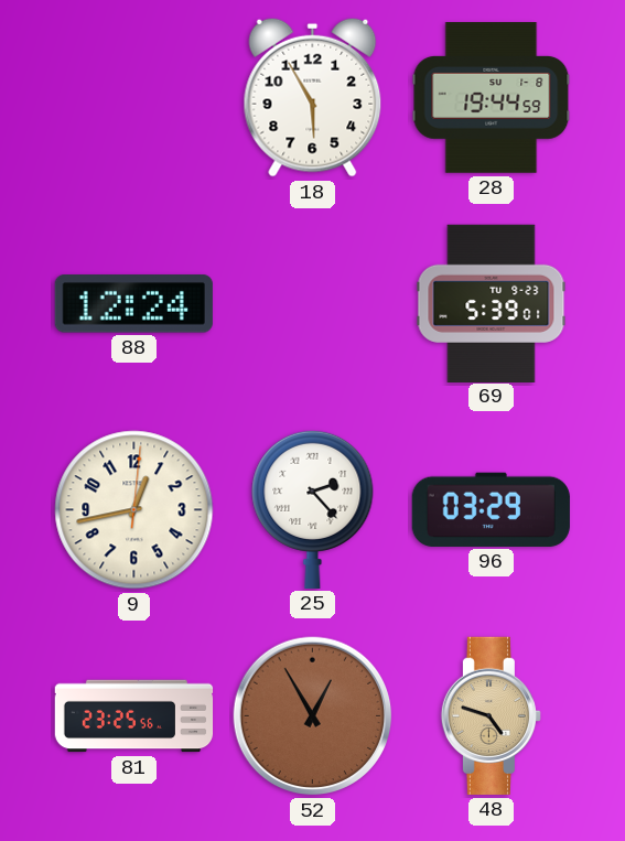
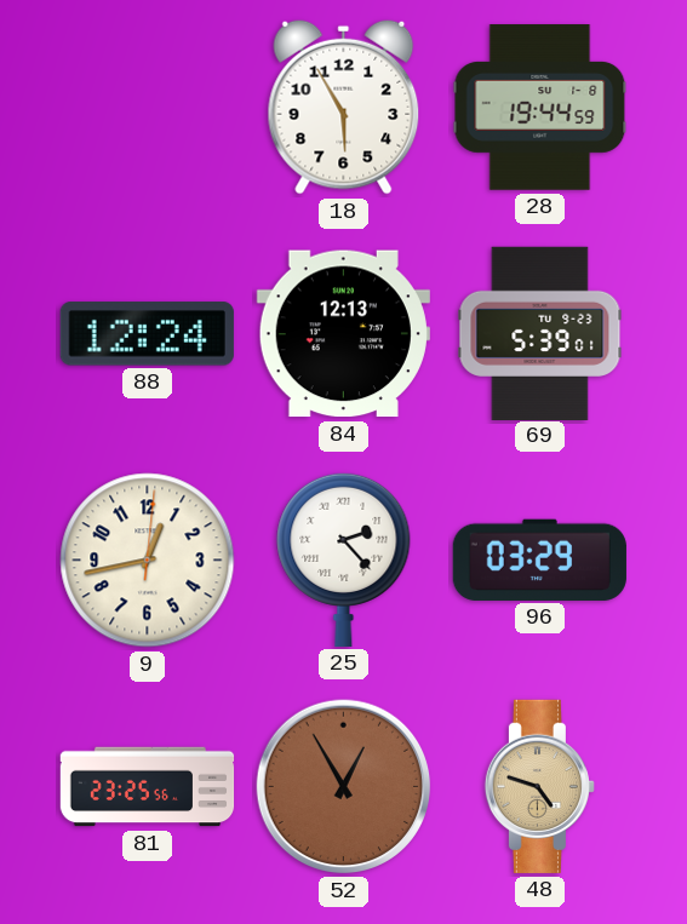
84: none -> 12:13 (343, 334)
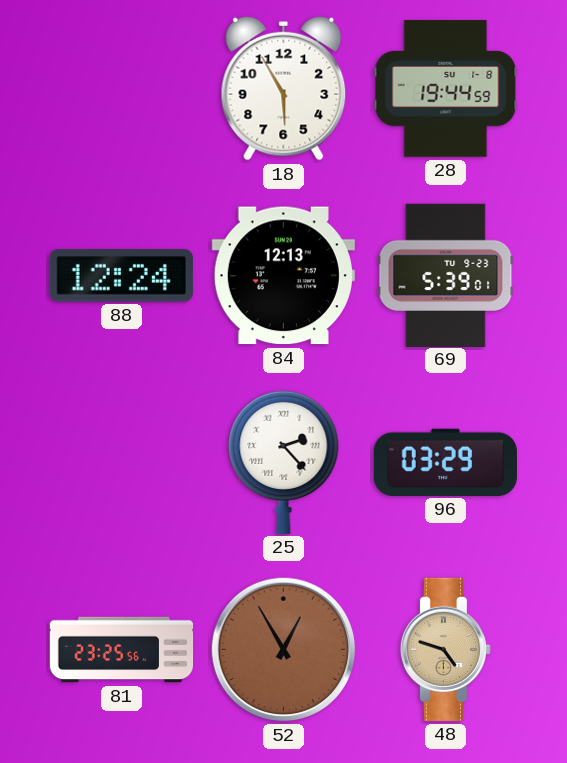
9: 12:43 -> none (148, 561)
